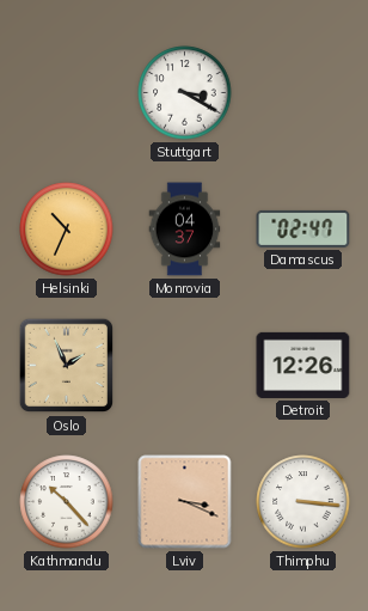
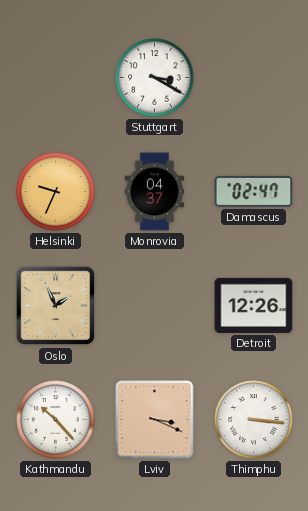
Helsinki: 10:34 -> 9:34 (56, 192)
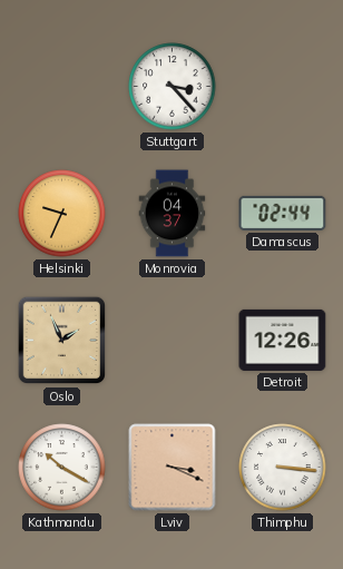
Stuttgart: 3:20 -> 3:23 (173, 87)
Damascus: 02:47 -> 02:44 (283, 213)
Kathmandu: 10:23 -> 10:20 (62, 468)
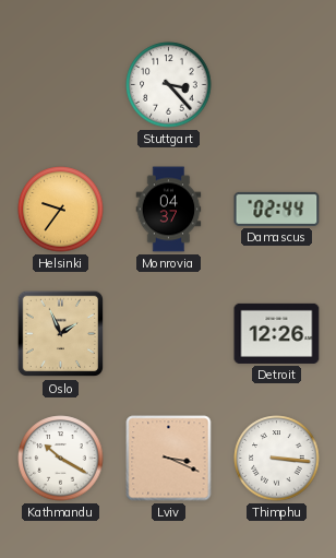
Helsinki: 9:34 -> 9:36 (61, 210)
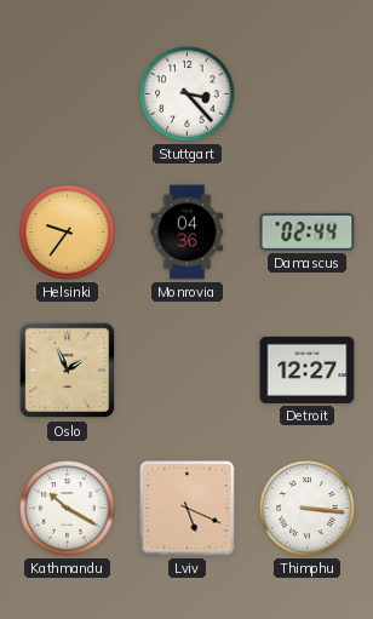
Monrovia: 04:37 -> 04:36 (188, 233)
Detroit: 12:26 -> 12:27 (308, 369)
Lviv: 3:19 -> 5:19 (188, 509)
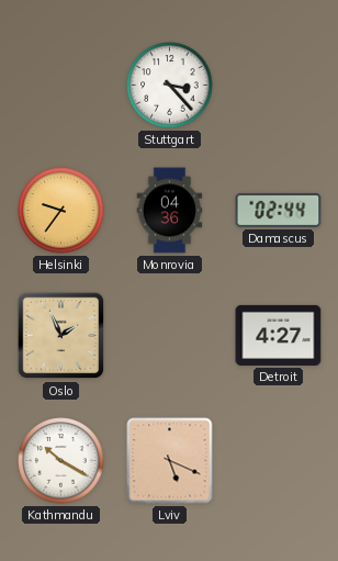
Detroit: 12:27 -> 4:27 (279, 335)
Thimphu: 3:16 -> none (308, 509)
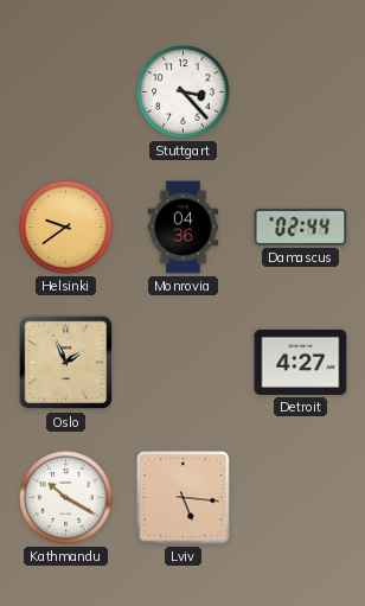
Helsinki: 9:36 -> 9:39 (66, 228)
Lviv: 5:19 -> 5:16 (184, 498)
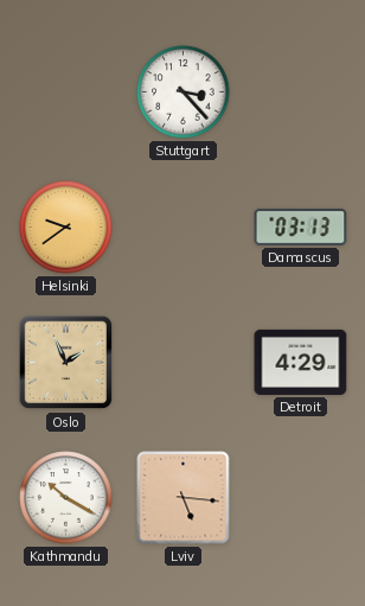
Monrovia: 04:36 -> none (184, 228)
Damascus: 02:44 -> 03:13 (301, 227)
Detroit: 4:27 -> 4:29 (301, 362)
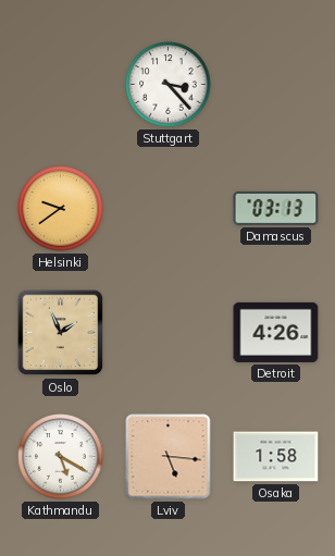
Detroit: 4:29 -> 4:26 (276, 332)
Kathmandu: 10:20 -> 5:20 (61, 457)
Osaka: none -> 1:58 (276, 457)
